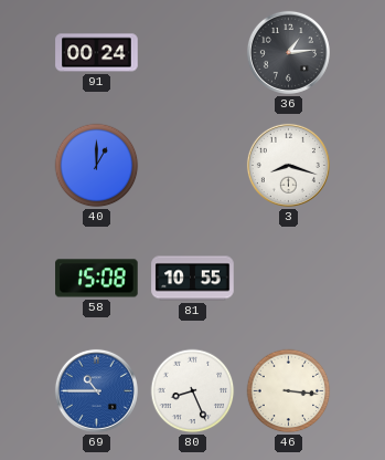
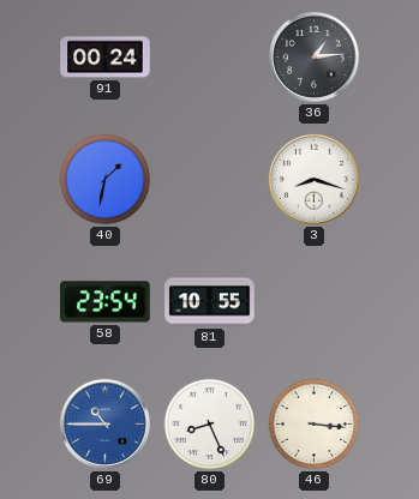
40: 1:00 -> 1:32 (106, 180)
58: 15:08 -> 23:54 (106, 302)
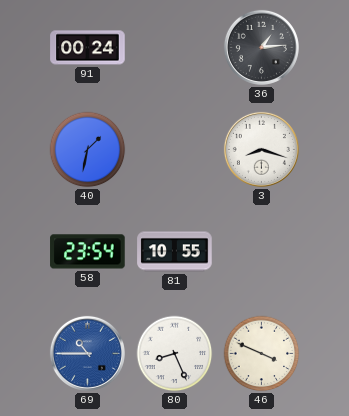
46: 3:16 -> 3:49 (262, 354)
